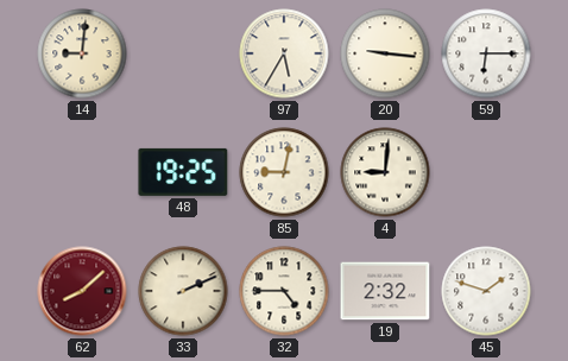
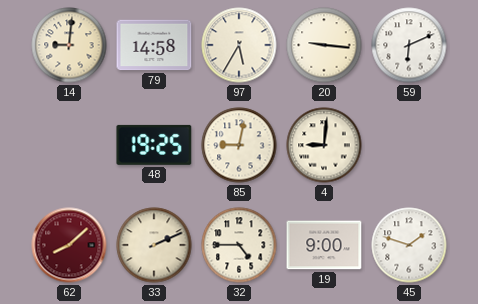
79: none -> 14:58 (154, 45)
59: 6:15 -> 6:11 (409, 45)
19: 2:32 -> 9:00 (324, 245)
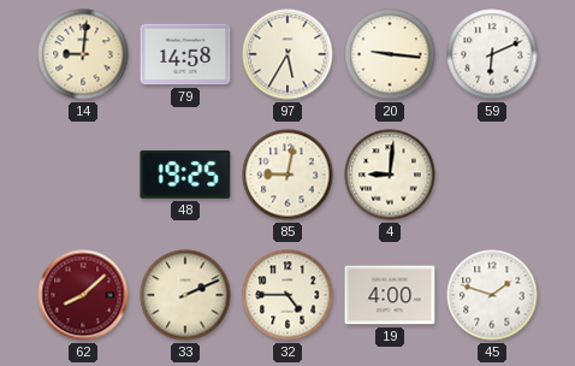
19: 9:00 -> 4:00 (390, 295)
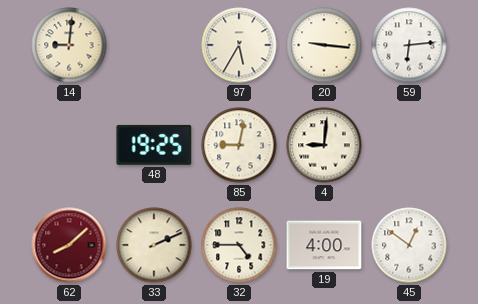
79: 14:58 -> none (185, 54)
59: 6:11 -> 6:14 (409, 45)
45: 1:48 -> 12:51 (409, 245)
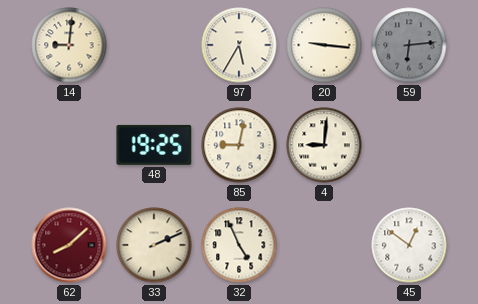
59 dial: white -> grey (409, 45)
32: 4:45 -> 4:56 (239, 245)
19: 4:00 -> none (324, 245)
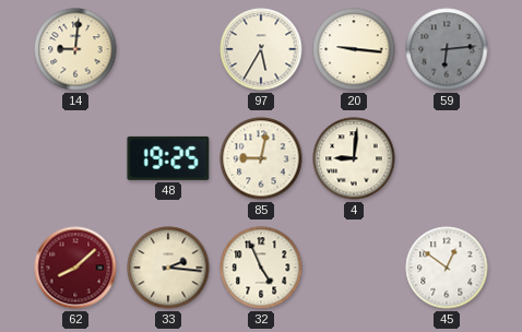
33: 2:11 -> 2:16 (168, 268)
